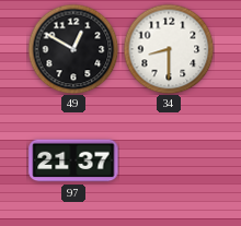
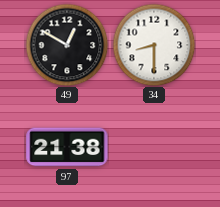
97: 21:37 -> 21:38 (67, 147)
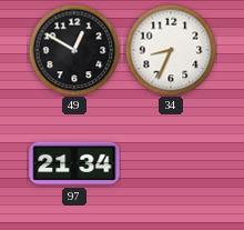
34: 8:30 -> 8:34 (171, 50)
97: 21:38 -> 21:34 (74, 163)
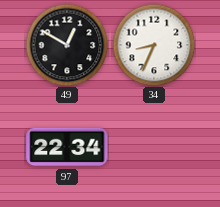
97: 21:34 -> 22:34 (67, 147)
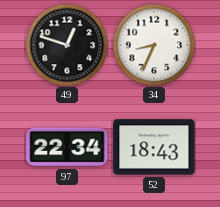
49: 12:50 -> 12:48 (67, 45)
52: none -> 18:43 (154, 147)
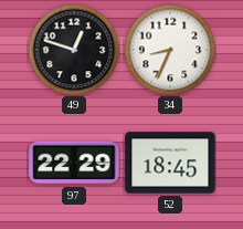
97: 22:34 -> 22:29 (74, 163)
52: 18:43 -> 18:45 (170, 163)
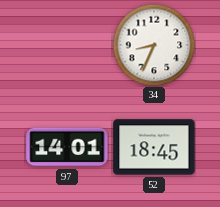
49: 12:48 -> none (74, 50)
97: 22:29 -> 14:01 (67, 147)
